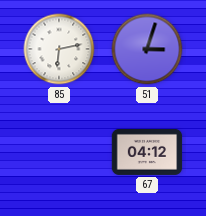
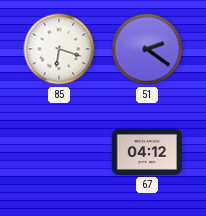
85: 6:13 -> 6:18 (59, 49)
51: 3:03 -> 2:21 (147, 49)
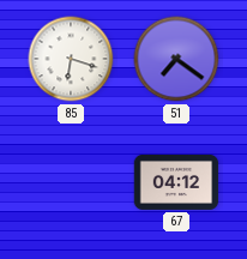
51: 2:21 -> 7:21 (176, 59)
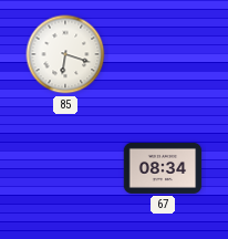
51: 7:21 -> none (176, 59)
67: 04:12 -> 08:34 (163, 168)
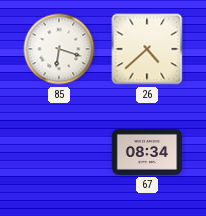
26: none -> 4:38 (147, 49)
